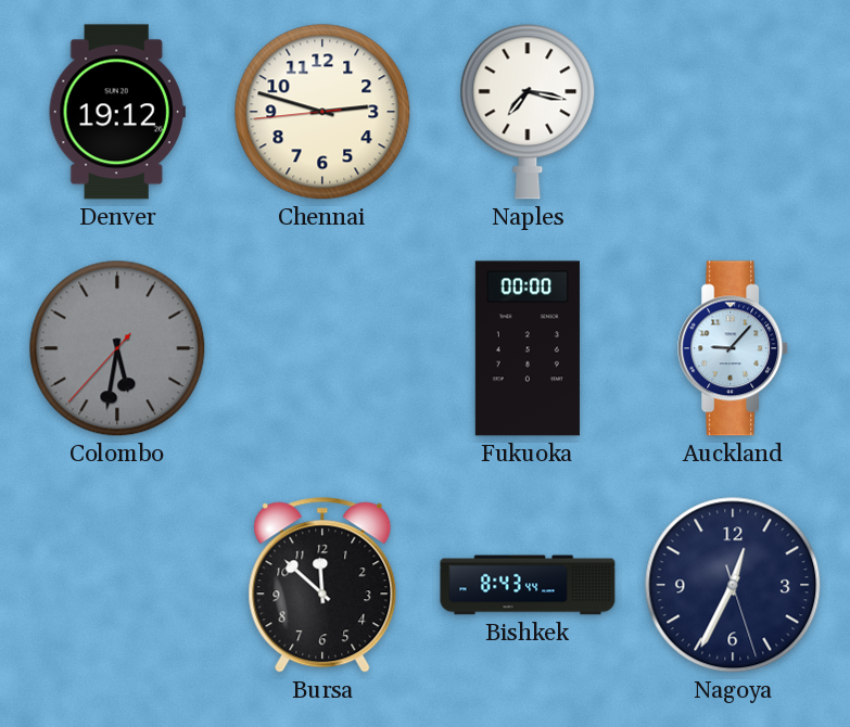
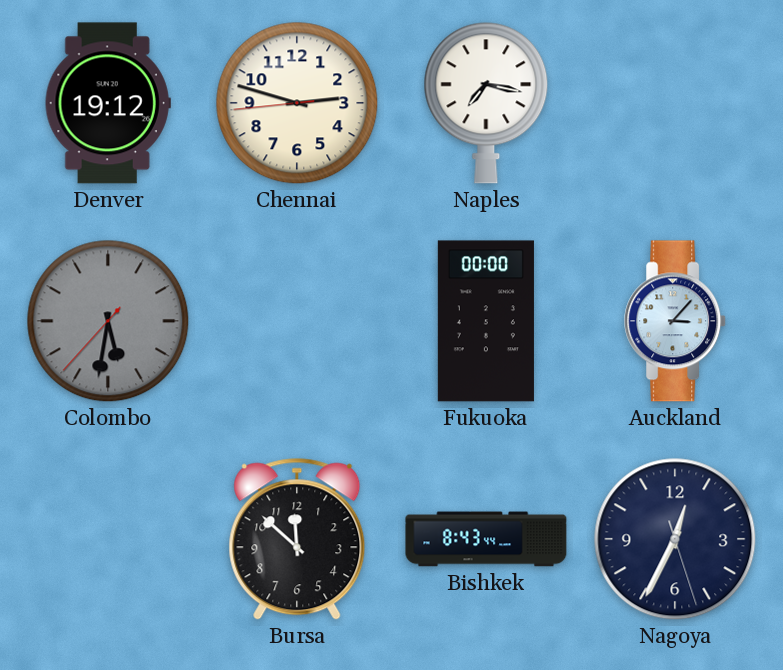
Auckland: 9:07 -> 3:07 (676, 321)
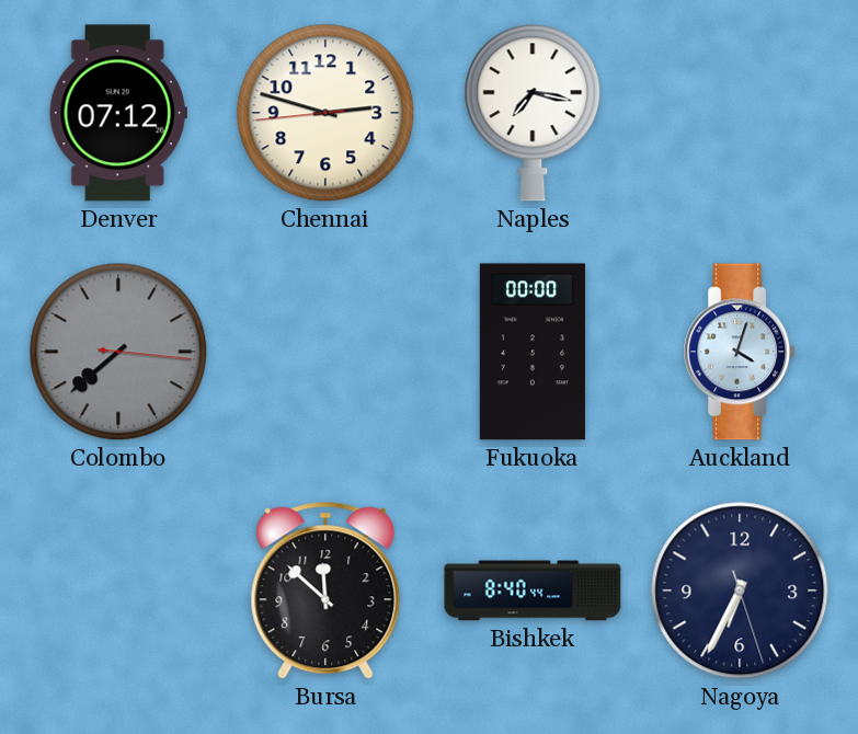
Denver: 19:12 -> 07:12 (118, 113)
Colombo: 5:31 -> 7:38 (118, 352)
Auckland: 3:07 -> 4:03 (741, 352)
Bishkek: 8:43 -> 8:40 (533, 590)
Nagoya: 12:34 -> 6:34 (740, 590)
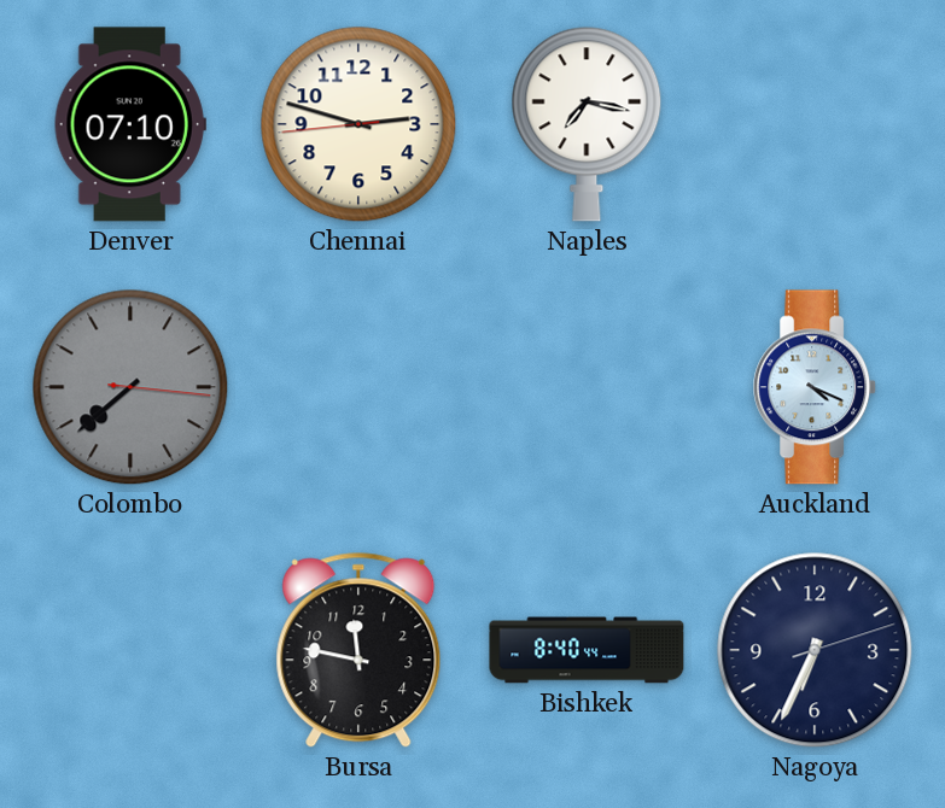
Denver: 07:12 -> 07:10 (130, 124)
Fukuoka: 00:00 -> none (533, 352)
Auckland: 4:03 -> 4:19 (816, 387)
Bursa: 11:52 -> 11:47 (358, 650)
Nagoya: 6:34:27 -> 6:34:12 (815, 650)
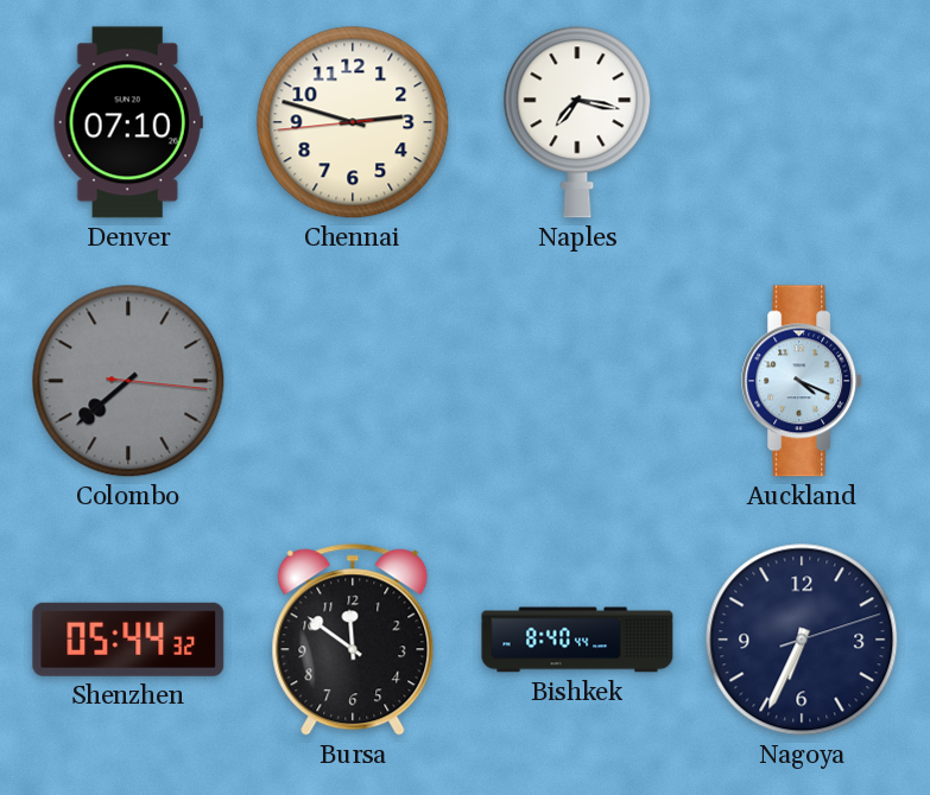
Shenzhen: none -> 05:44 (128, 640)
Bursa: 11:47 -> 11:51 (353, 640)
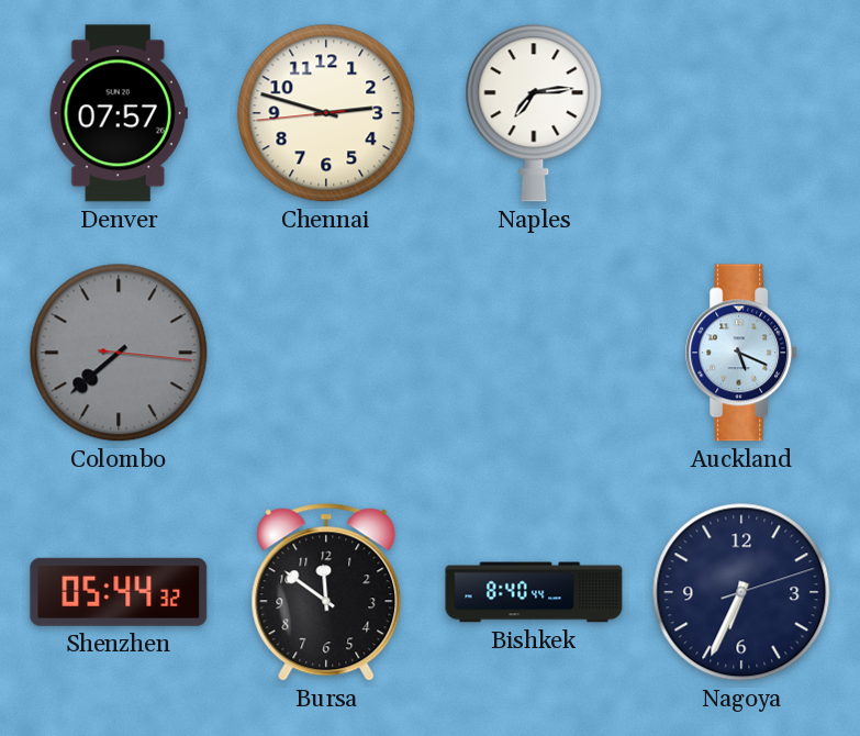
Denver: 07:10 -> 07:57 (119, 113)
Naples: 7:17 -> 7:14 (534, 113)
Auckland: 4:19 -> 5:19 (742, 353)
